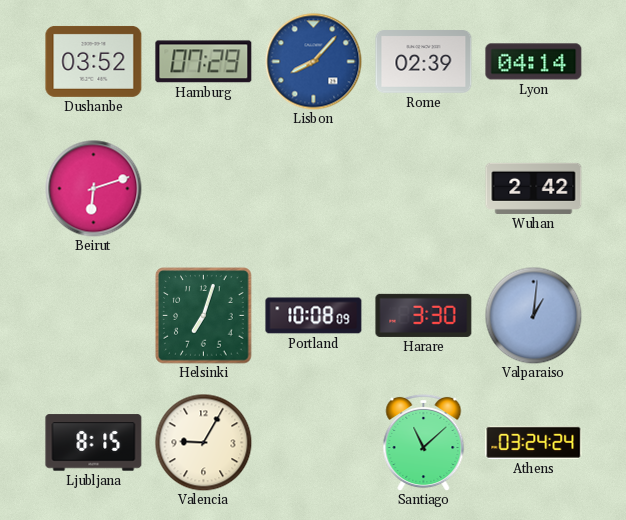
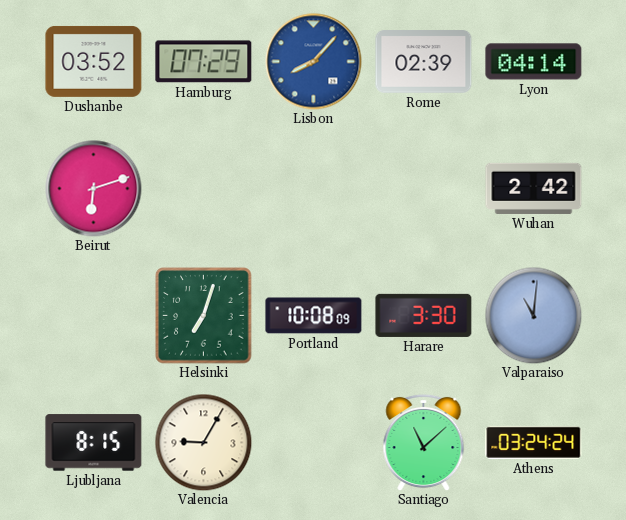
Valparaiso: 1:01 -> 11:01 (533, 315)
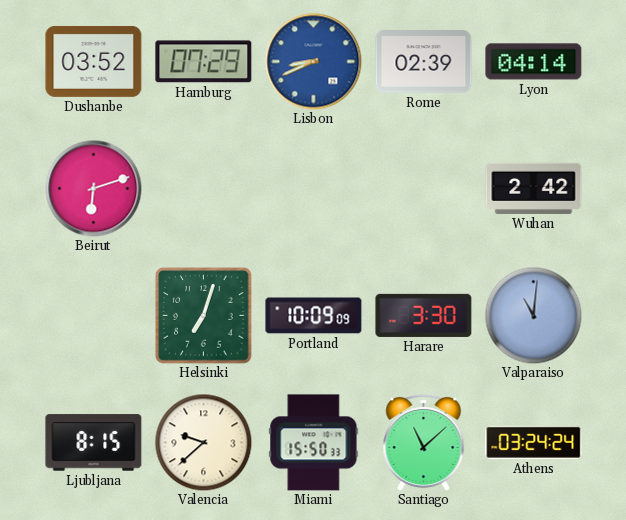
Lisbon: 8:07 -> 8:41 (314, 62)
Portland: 10:08 -> 10:09 (314, 316)
Valencia: 9:05 -> 9:38 (203, 442)
Miami: none -> 15:50 (314, 443)
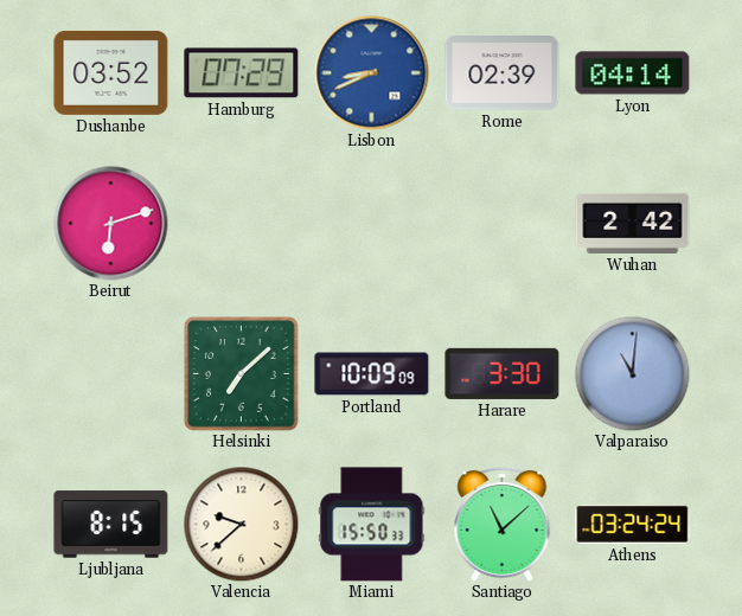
Helsinki: 7:03 -> 7:08 (242, 374)
